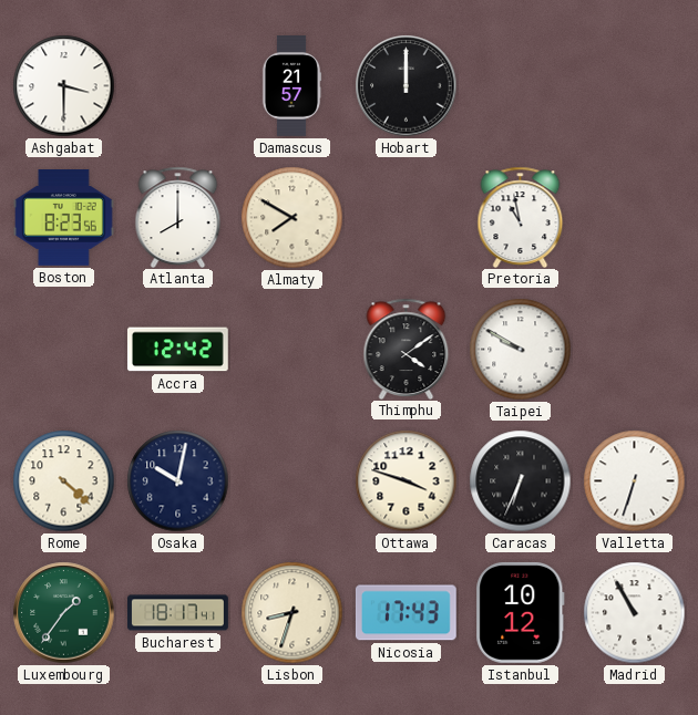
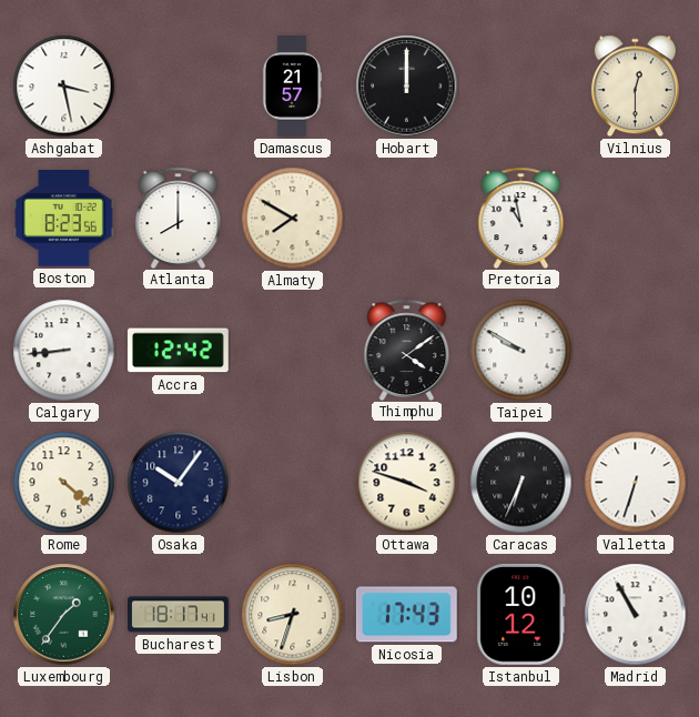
Ashgabat: 3:30 -> 3:28 (64, 87)
Vilnius: none -> 12:30 (635, 87)
Calgary: none -> 8:44 (64, 351)
Osaka: 10:02 -> 10:06 (179, 483)
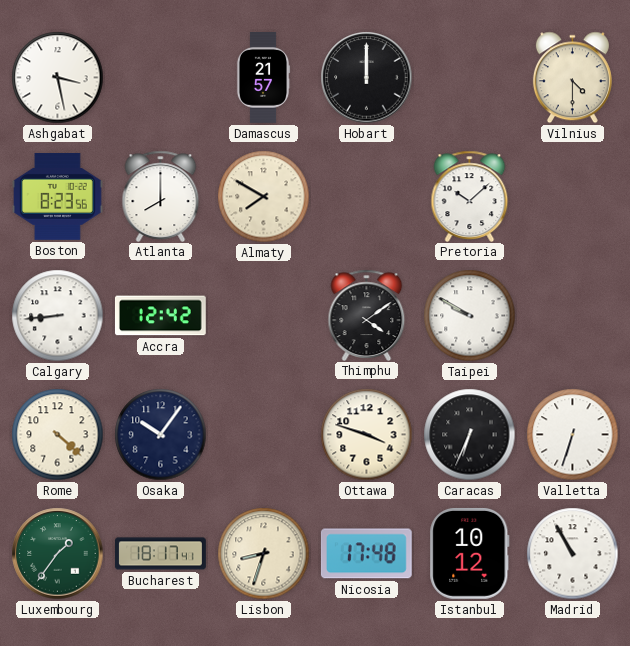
Vilnius: 12:30 -> 4:30 (572, 78)
Pretoria: 10:58 -> 10:08 (470, 196)
Nicosia: 17:43 -> 17:48 (366, 554)
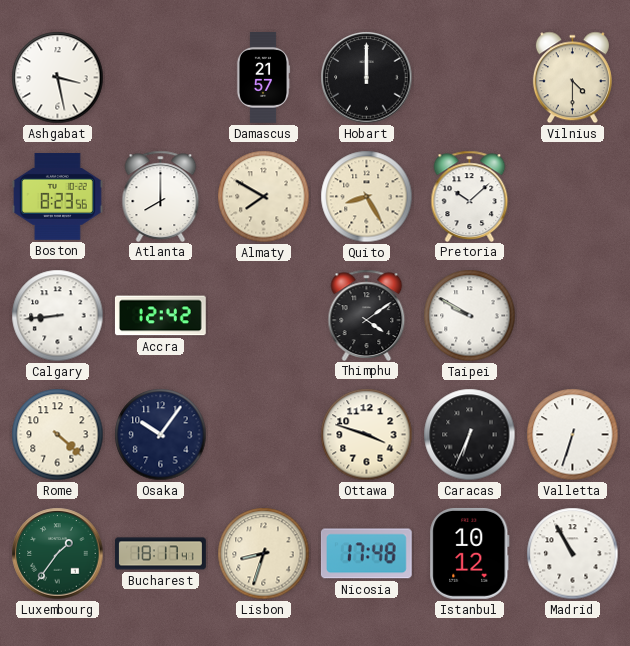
Quito: none -> 8:25 (367, 197)
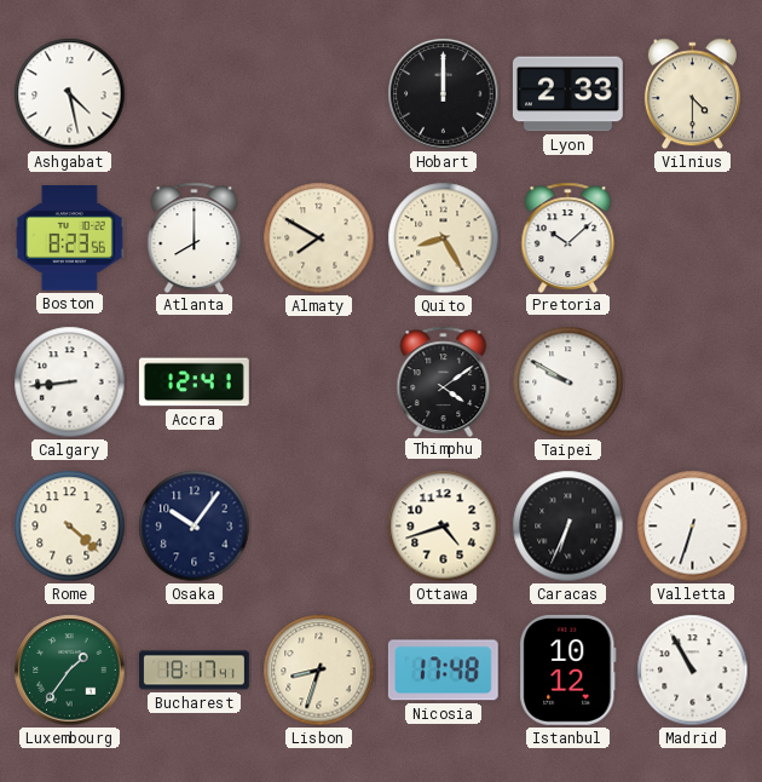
Ashgabat: 3:28 -> 4:28 (70, 94)
Damascus: 21:57 -> none (263, 78)
Lyon: none -> 2:33 (568, 94)
Accra: 12:42 -> 12:41 (194, 383)
Ottawa: 3:48 -> 4:42 (444, 527)
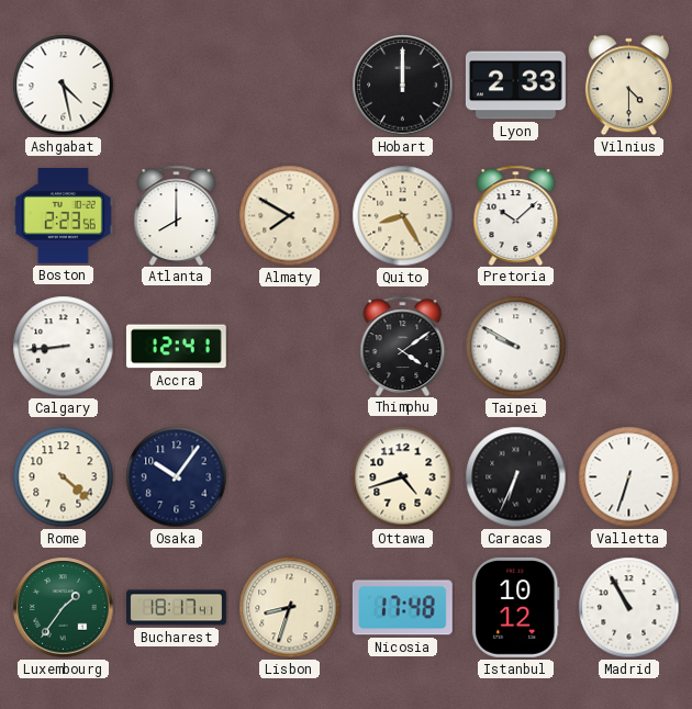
Boston: 8:23 -> 2:23 (63, 216)
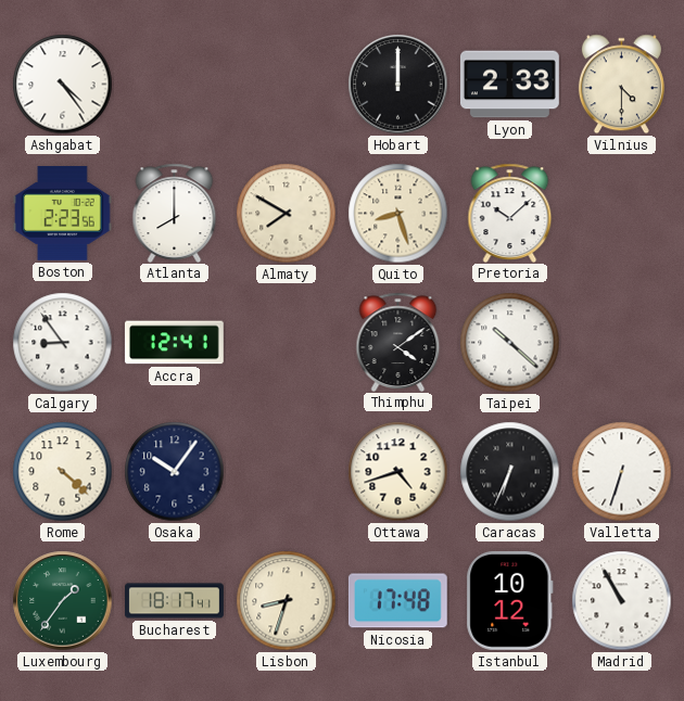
Ashgabat: 4:28 -> 4:24 (63, 85)
Quito: 8:25 -> 8:27 (398, 214)
Calgary: 8:44 -> 8:54 (63, 343)
Taipei: 9:50 -> 10:22 (510, 343)
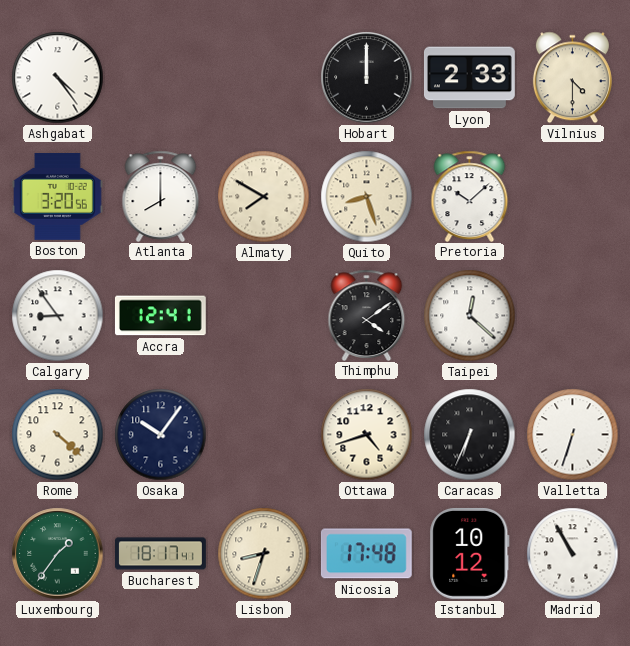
Boston: 2:23 -> 3:20 (57, 197)
Taipei: 10:22 -> 12:22 (470, 316)
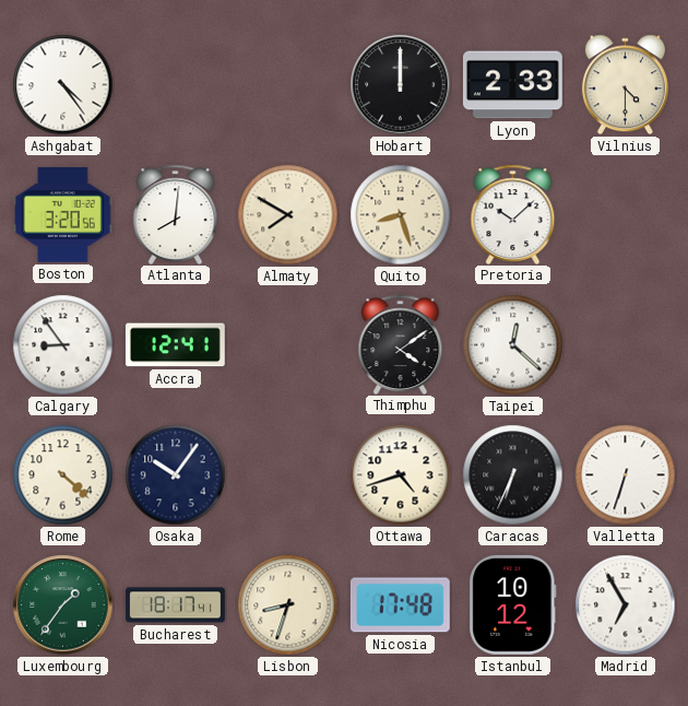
Atlanta: 8:00 -> 8:01 (176, 214)
Madrid: 10:55 -> 6:55 (626, 605)
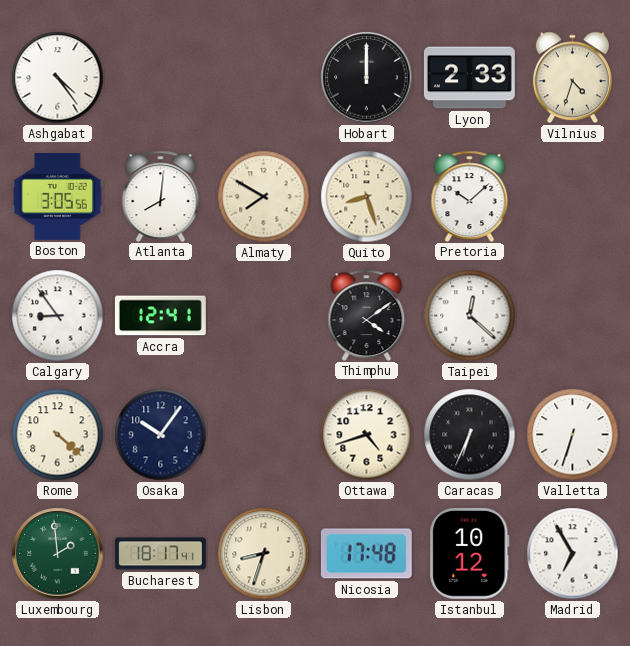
Vilnius: 4:30 -> 4:33 (572, 78)
Boston: 3:20 -> 3:05 (57, 197)
Luxembourg: 1:36 -> 1:59 (58, 554)
